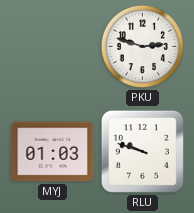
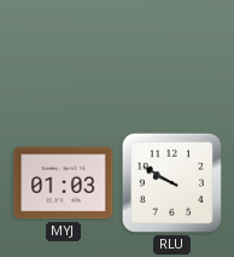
PKU: 2:48 -> none (142, 46)
RLU: 9:48 -> 9:50 (171, 182)
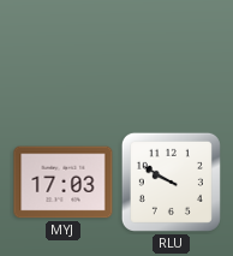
MYJ: 01:03 -> 17:03 (64, 183)
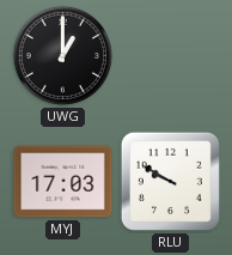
UWG: none -> 1:00 (62, 55)
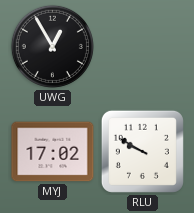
UWG: 1:00 -> 12:55 (52, 46)
MYJ: 17:03 -> 17:02 (53, 152)
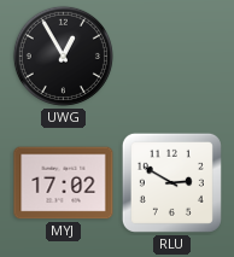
RLU: 9:50 -> 2:50 (171, 182)
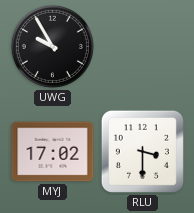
UWG: 12:55 -> 9:55 (52, 46)
RLU: 2:50 -> 3:30 (142, 151)
